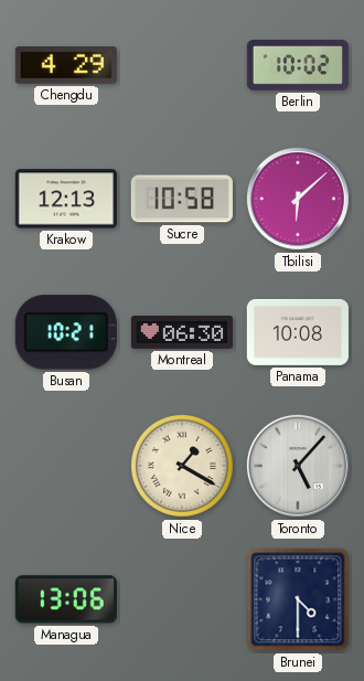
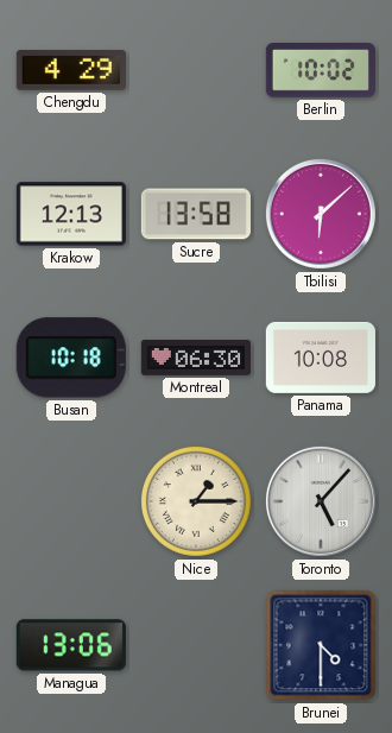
Sucre: 10:58 -> 13:58 (196, 214)
Busan: 10:21 -> 10:18 (71, 358)
Nice: 1:20 -> 1:15 (196, 501)
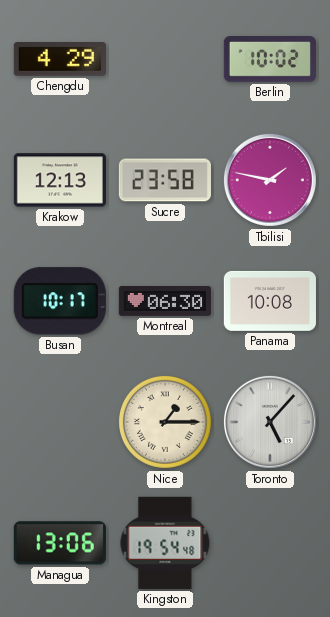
Sucre: 13:58 -> 23:58 (165, 180)
Tbilisi: 6:08 -> 1:47 (270, 180)
Busan: 10:18 -> 10:17 (60, 301)
Kingston: none -> 19:54 (165, 543)
Brunei: 4:30 -> none (321, 645)
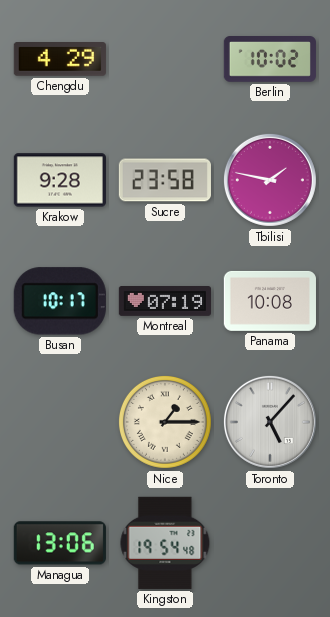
Krakow: 12:13 -> 9:28 (60, 180)
Montreal: 06:30 -> 07:19 (164, 302)
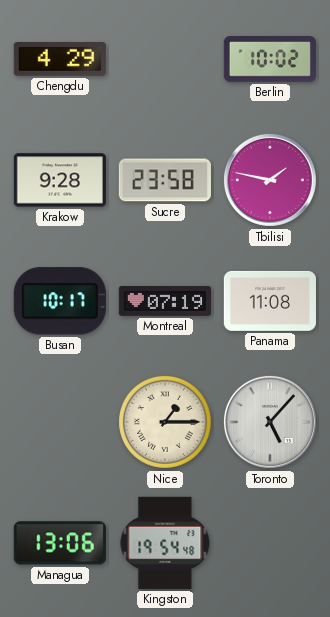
Panama: 10:08 -> 11:08 (270, 301)
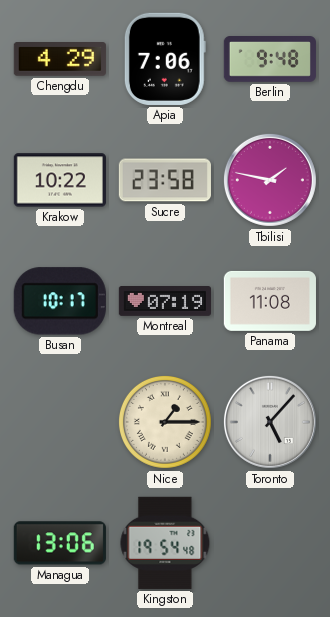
Apia: none -> 7:06 (165, 59)
Berlin: 10:02 -> 9:48 (270, 60)
Krakow: 9:28 -> 10:22 (60, 180)
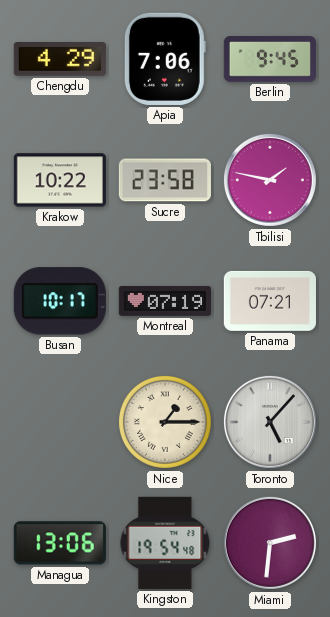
Berlin: 9:48 -> 9:45 (270, 60)
Panama: 11:08 -> 07:21 (270, 301)
Miami: none -> 2:31 (270, 543)
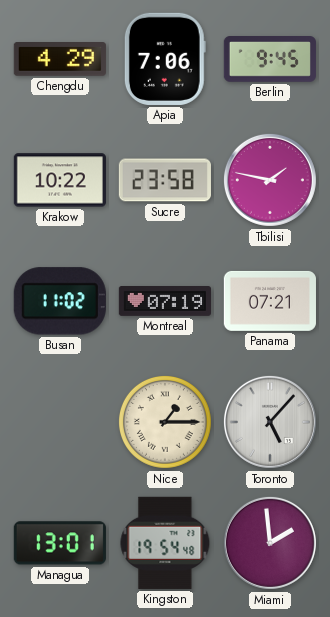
Busan: 10:17 -> 11:02 (60, 301)
Managua: 13:06 -> 13:01 (60, 543)
Miami: 2:31 -> 1:59 (270, 543)
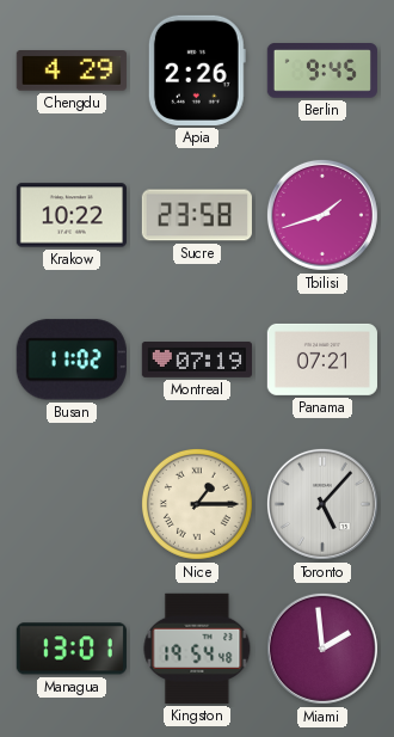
Apia: 7:06 -> 2:26 (197, 70)
Tbilisi: 1:47 -> 1:42 (322, 215)
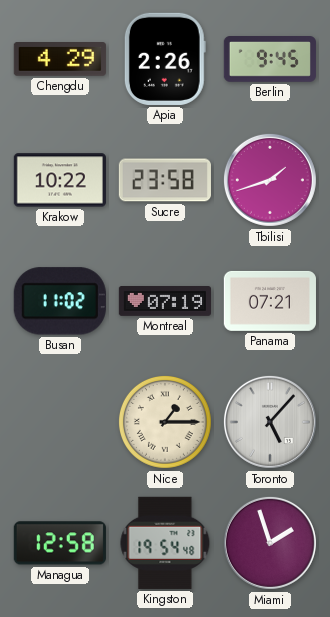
Managua: 13:01 -> 12:58 (60, 543)
Miami: 1:59 -> 1:57 (270, 543)
